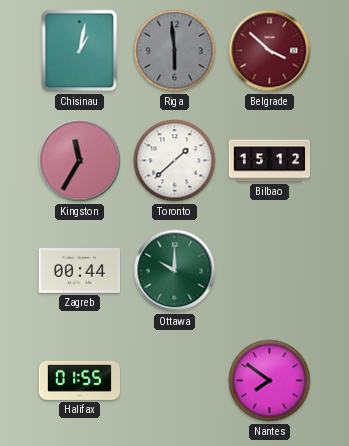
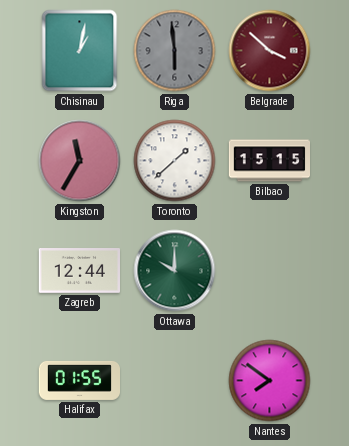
Bilbao: 15:12 -> 15:15 (269, 161)
Zagreb: 00:44 -> 12:44 (79, 271)
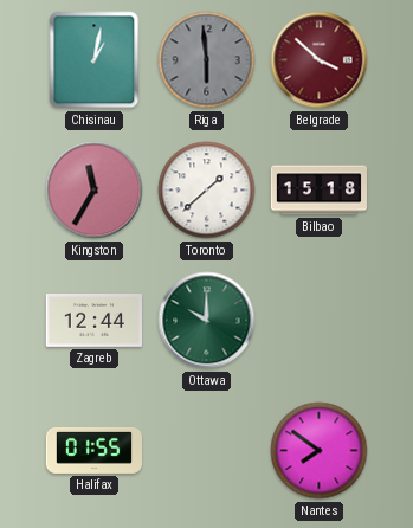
Bilbao: 15:15 -> 15:18 (318, 191)
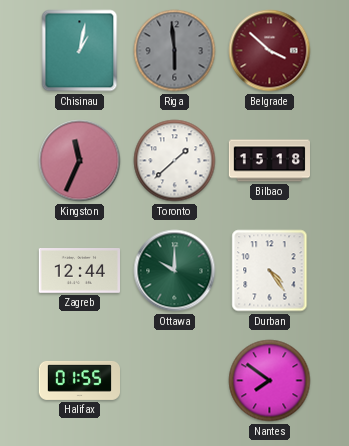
Kingston: 11:35 -> 11:34 (80, 161)
Durban: none -> 4:24 (270, 271)
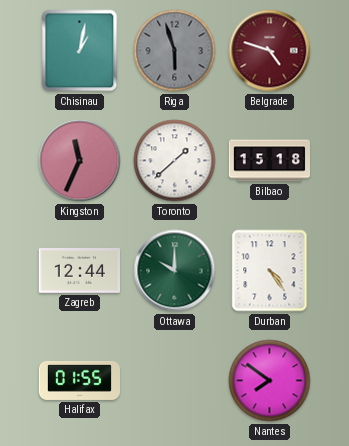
Riga: 5:59 -> 5:57 (175, 51)
Belgrade: 3:52 -> 4:48 (270, 51)
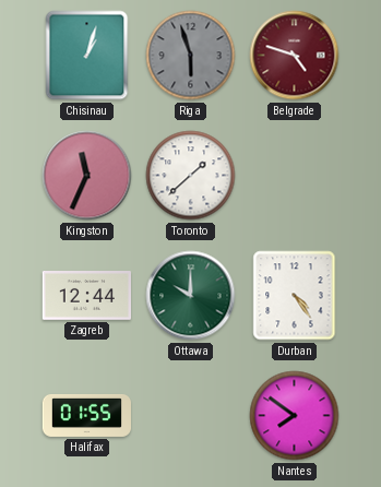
Chisinau: 1:02 -> 1:03 (87, 56)
Bilbao: 15:18 -> none (269, 161)
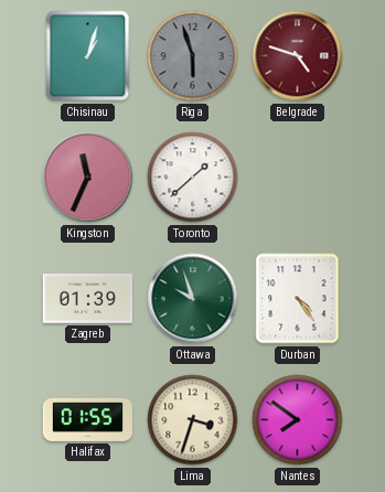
Zagreb: 12:44 -> 01:39 (87, 299)
Ottawa: 10:00 -> 9:57 (193, 299)
Lima: none -> 3:33 (193, 420)
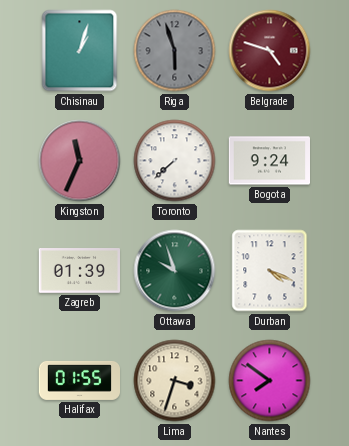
Toronto: 1:38 -> 7:38 (175, 161)
Bogota: none -> 9:24 (269, 161)
Durban: 4:24 -> 4:19 (270, 271)
